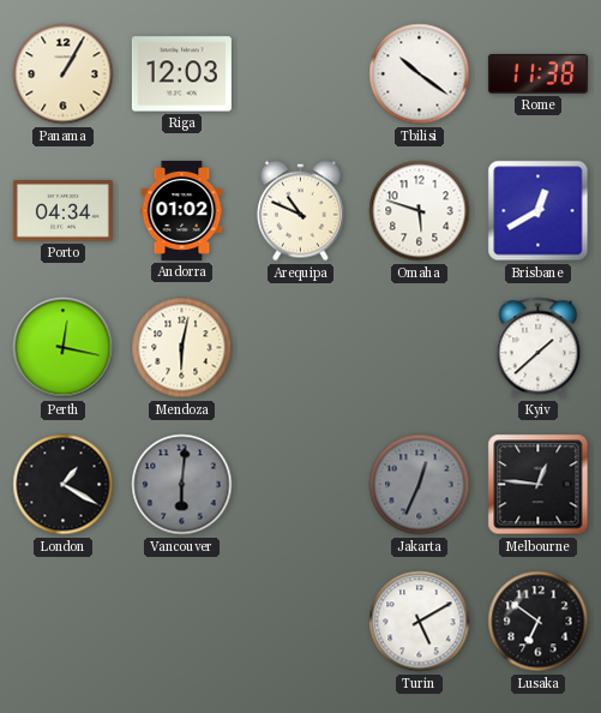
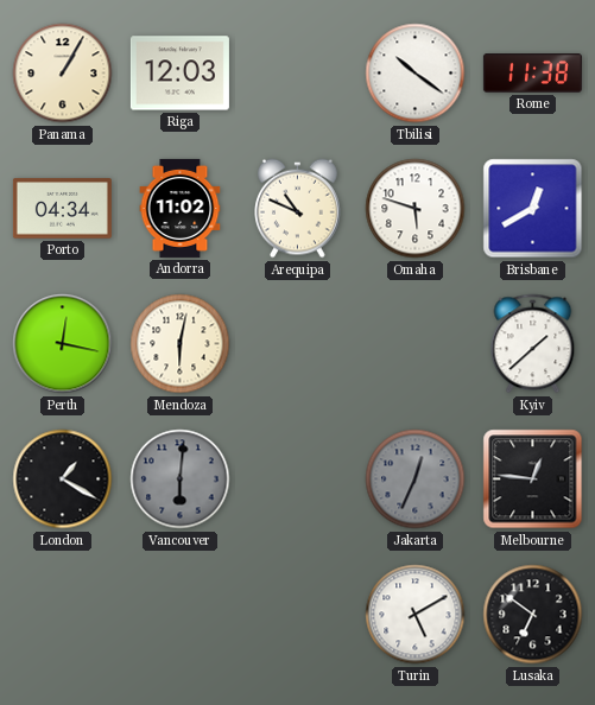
Andorra: 01:02 -> 11:02 (181, 208)
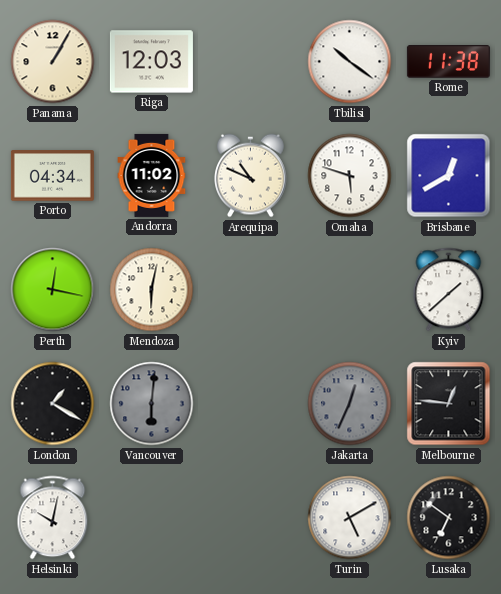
Helsinki: none -> 10:02 (53, 518)
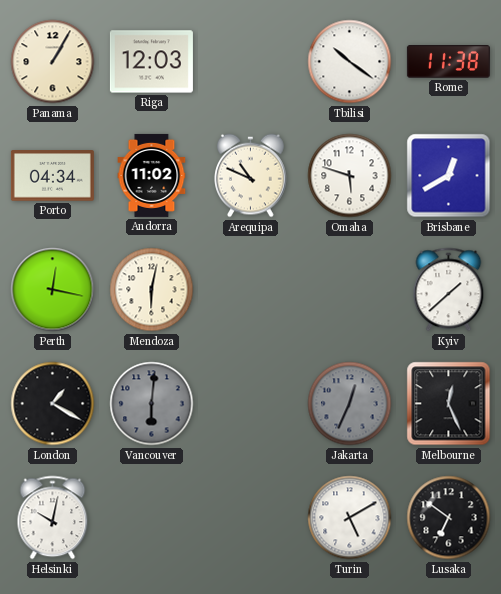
Melbourne: 12:46 -> 12:26 (449, 404)
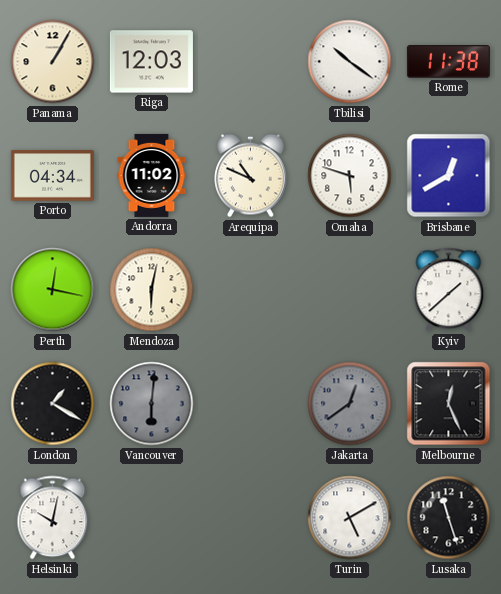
Jakarta: 12:34 -> 12:39 (350, 404)
Lusaka: 6:51 -> 11:27 (449, 518)
